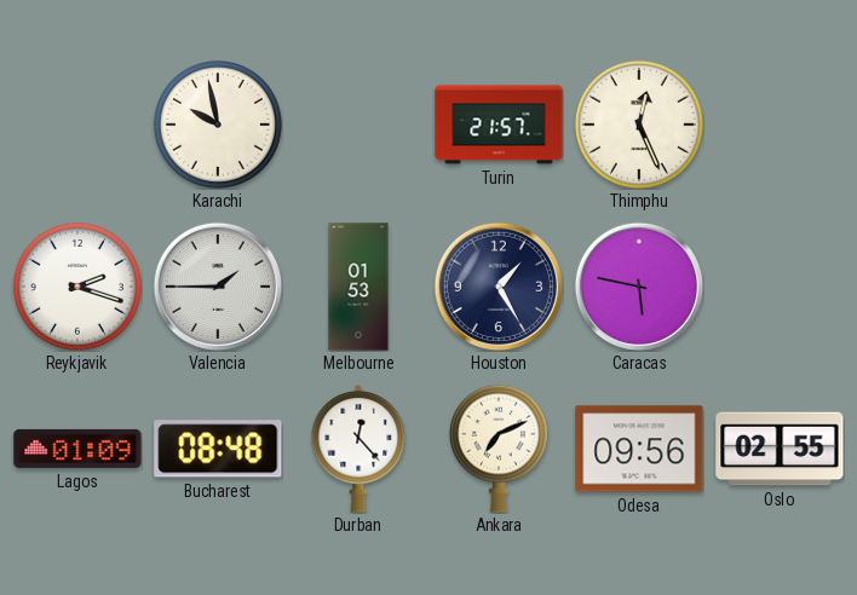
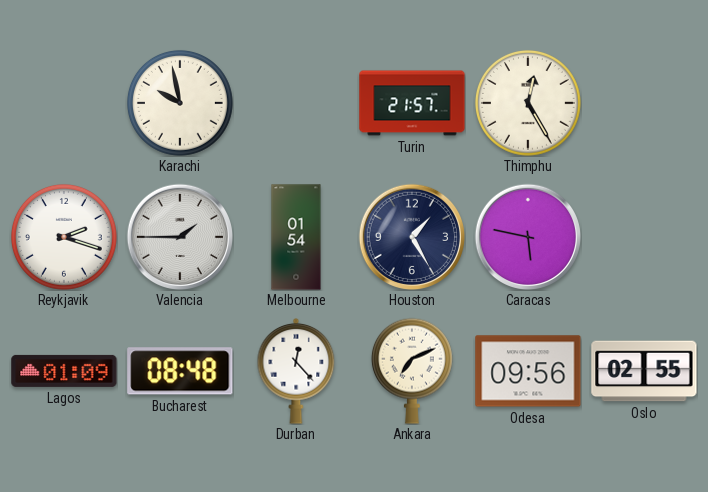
Thimphu: 12:26 -> 12:25 (528, 103)
Melbourne: 01:53 -> 01:54 (296, 237)
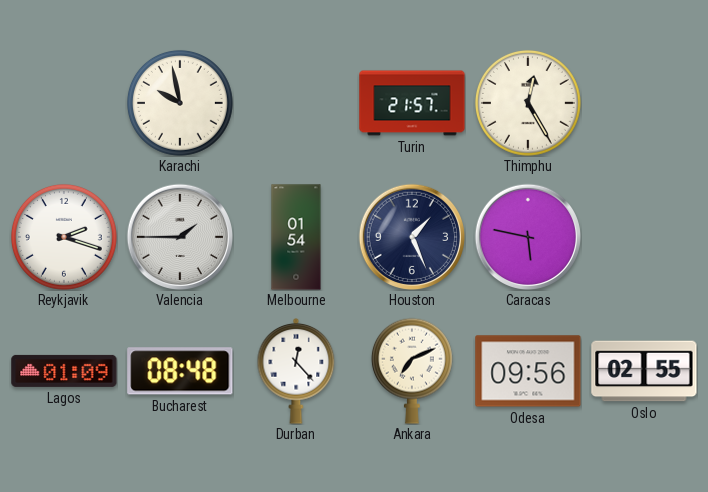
Houston: 1:25 -> 1:26 (411, 236)
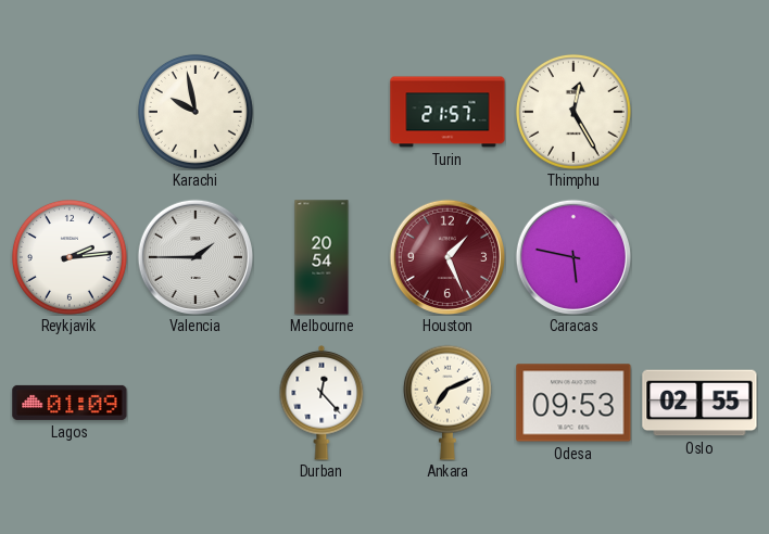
Reykjavik: 2:18 -> 2:14 (70, 257)
Melbourne: 01:54 -> 20:54 (322, 257)
Houston dial: navy -> burgundy (446, 256)
Bucharest: 08:48 -> none (180, 371)
Odesa: 09:56 -> 09:53 (573, 403)
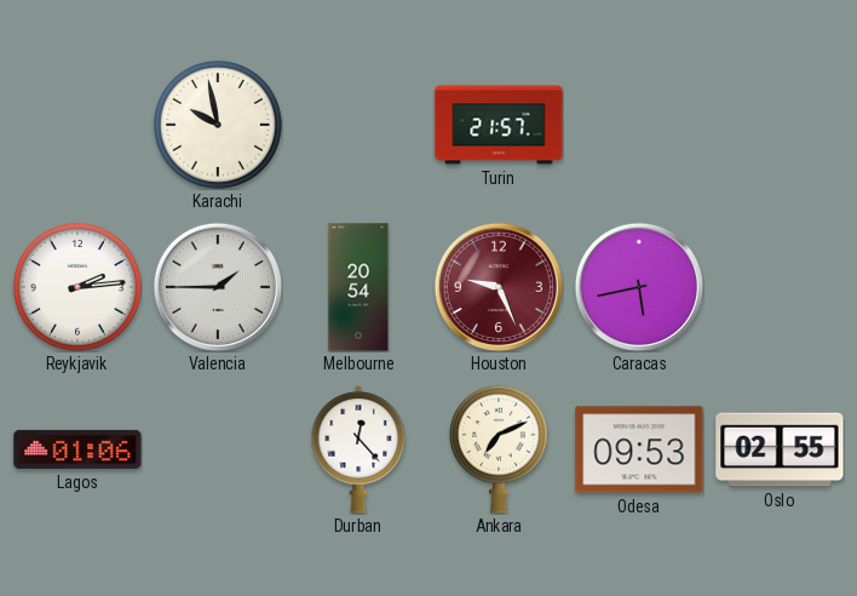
Thimphu: 12:25 -> none (573, 112)
Houston: 1:26 -> 9:26 (497, 286)
Caracas: 5:47 -> 5:43 (638, 286)
Lagos: 01:09 -> 01:06 (77, 449)
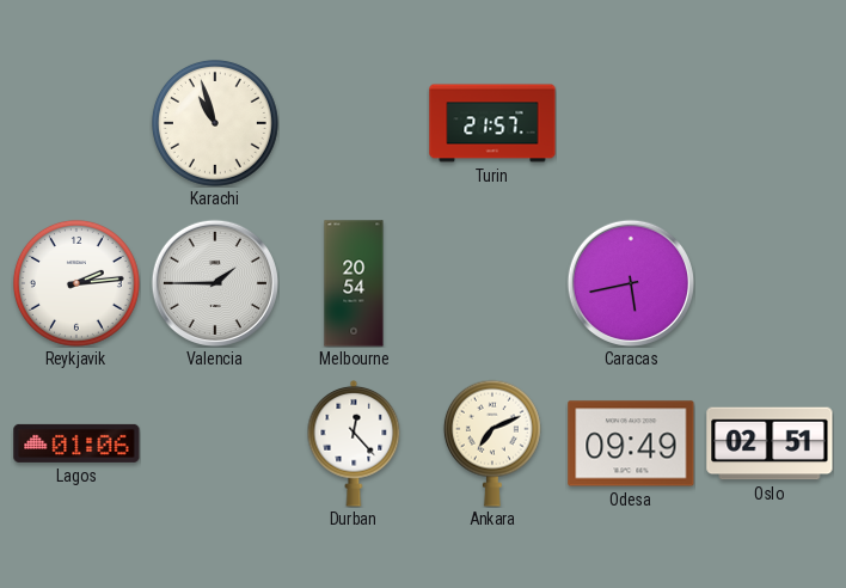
Karachi: 9:58 -> 10:57 (215, 123)
Houston: 9:26 -> none (497, 286)
Odesa: 09:53 -> 09:49 (631, 443)
Oslo: 02:55 -> 02:51 (770, 443)
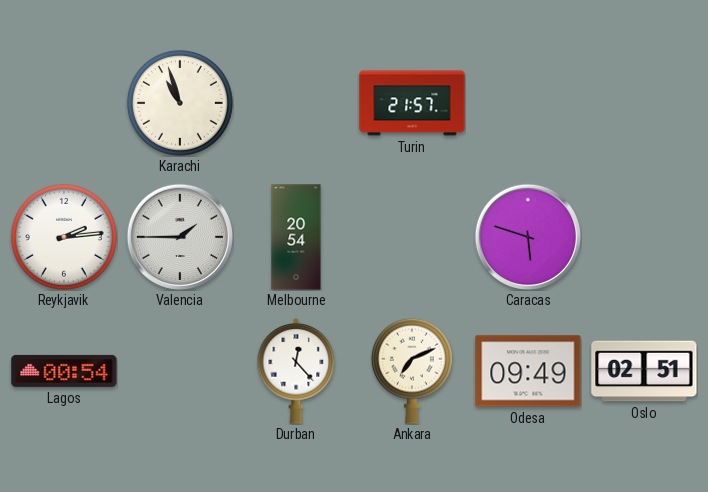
Caracas: 5:43 -> 5:48 (527, 236)
Lagos: 01:06 -> 00:54 (64, 371)
